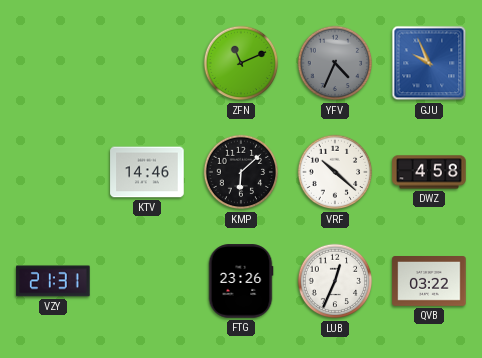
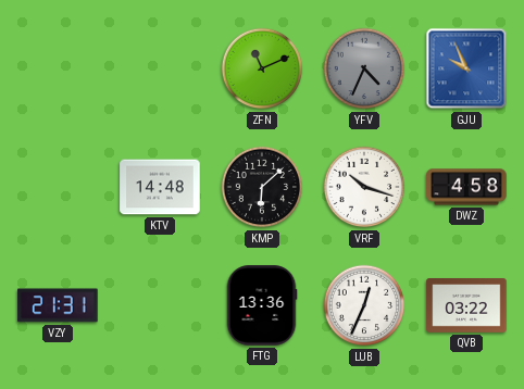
KTV: 14:46 -> 14:48 (160, 187)
VRF: 10:22 -> 10:18 (364, 187)
FTG: 23:26 -> 13:36 (262, 305)
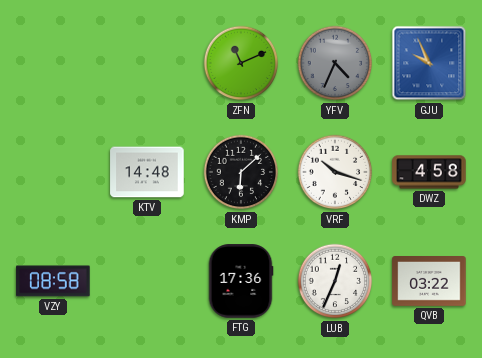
VZY: 21:31 -> 08:58 (53, 281)
FTG: 13:36 -> 17:36 (241, 281)
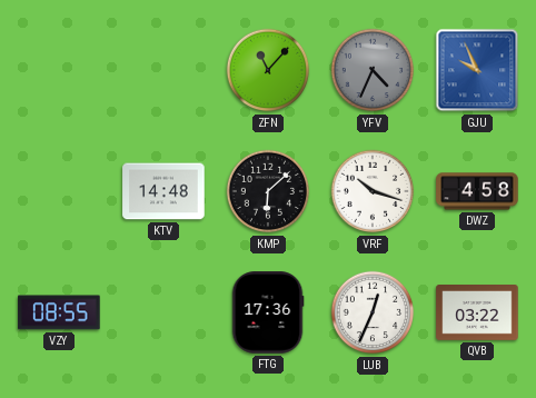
ZFN: 11:11 -> 11:07 (268, 70)
VZY: 08:58 -> 08:55 (59, 312)
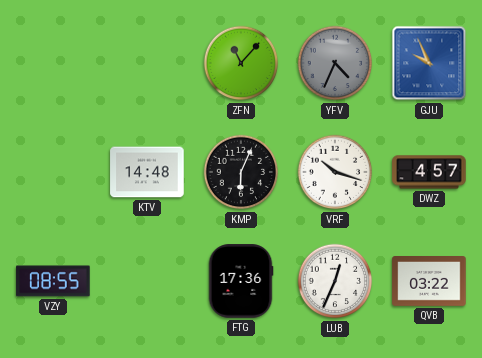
KMP: 6:08 -> 6:04 (241, 172)
DWZ: 4:58 -> 4:57 (429, 172)
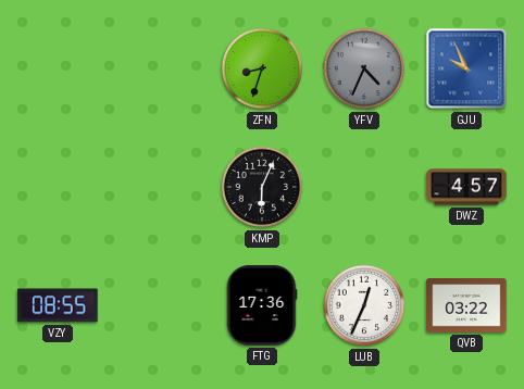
ZFN: 11:07 -> 8:33 (262, 68)
KTV: 14:48 -> none (147, 172)
VRF: 10:18 -> none (335, 172)
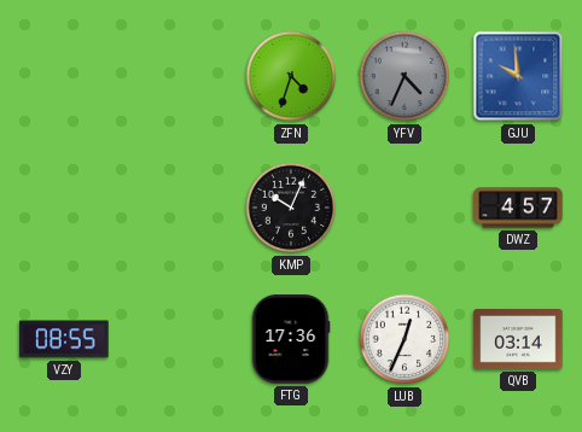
ZFN: 8:33 -> 4:33 (291, 76)
GJU: 9:56 -> 9:59 (518, 76)
KMP: 6:04 -> 10:04 (291, 208)
QVB: 03:22 -> 03:14 (518, 340)
